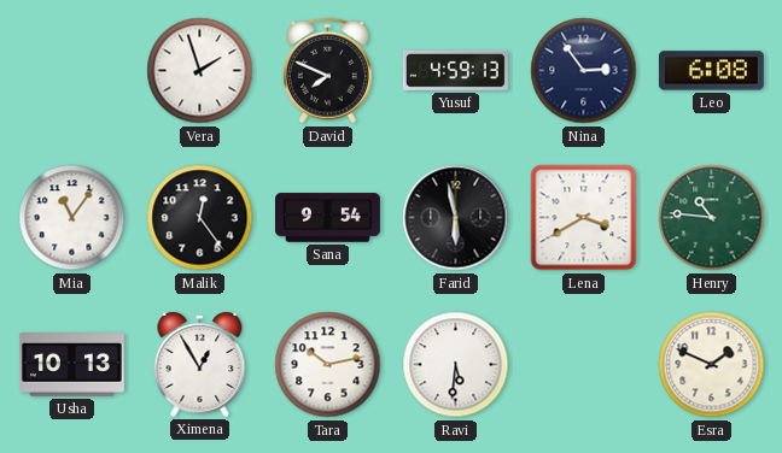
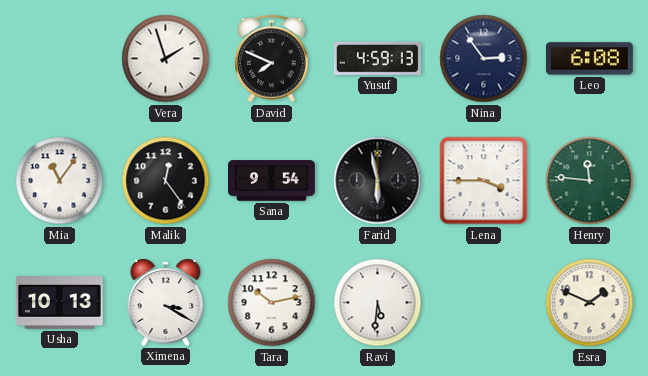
Lena: 3:40 -> 3:45 (484, 181)
Henry: 10:46 -> 11:46 (590, 181)
Ximena: 12:55 -> 3:20 (166, 302)
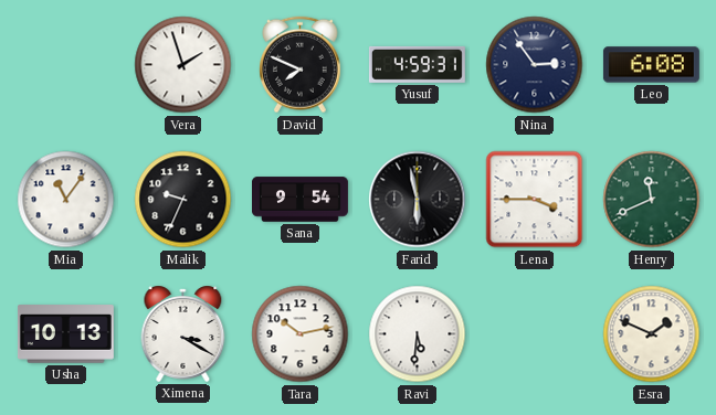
Yusuf: 4:59:13 -> 4:59:31 (417, 64)
Malik: 12:24 -> 9:34 (183, 200)
Henry: 11:46 -> 11:41 (652, 200)
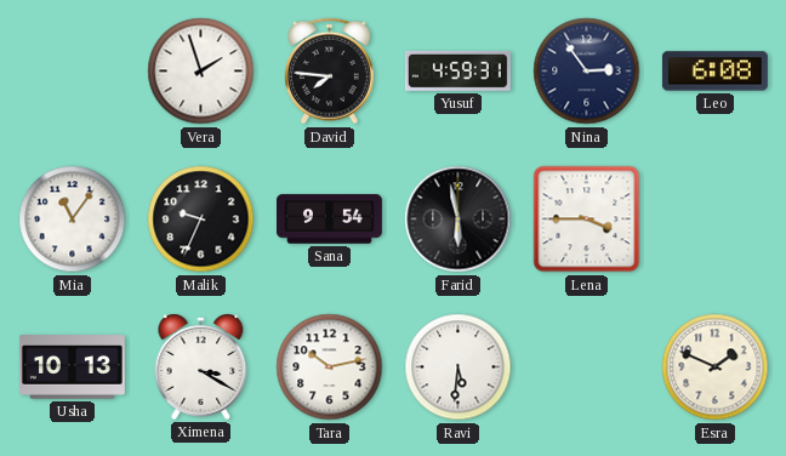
David: 7:49 -> 7:46 (330, 72)
Henry: 11:41 -> none (652, 200)
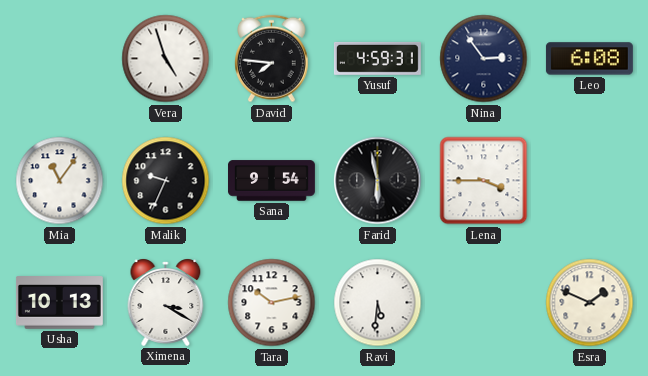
Vera: 1:57 -> 4:57 (166, 59)
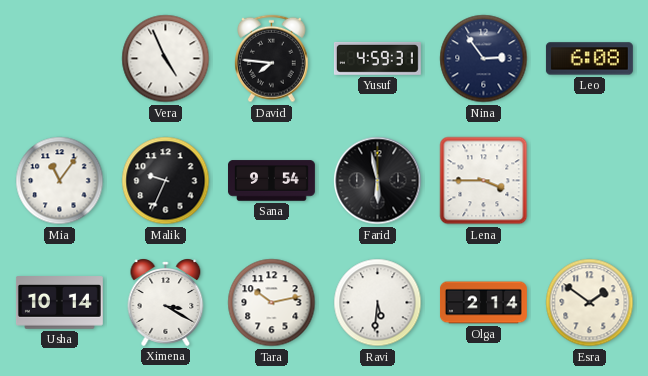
Vera: 4:57 -> 4:56 (166, 59)
Usha: 10:13 -> 10:14 (59, 303)
Olga: none -> 2:14 (484, 303)
Esra: 1:49 -> 1:51 (590, 303)
